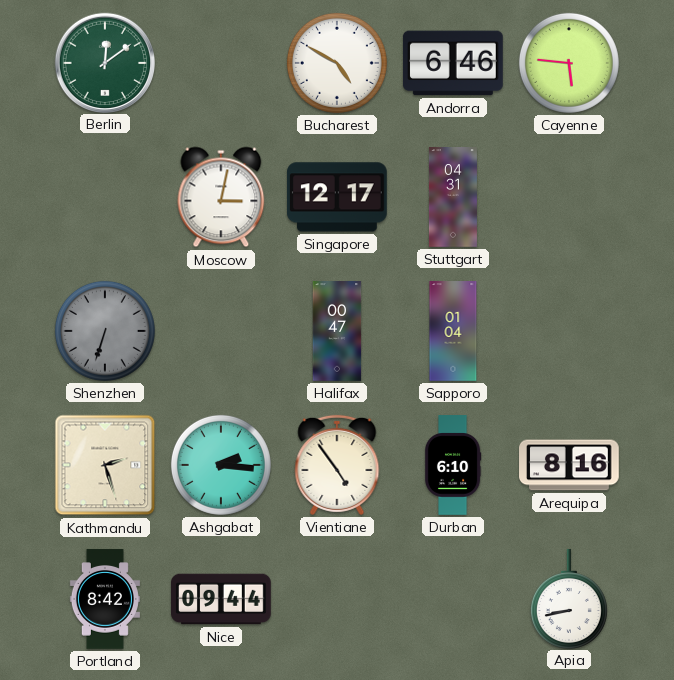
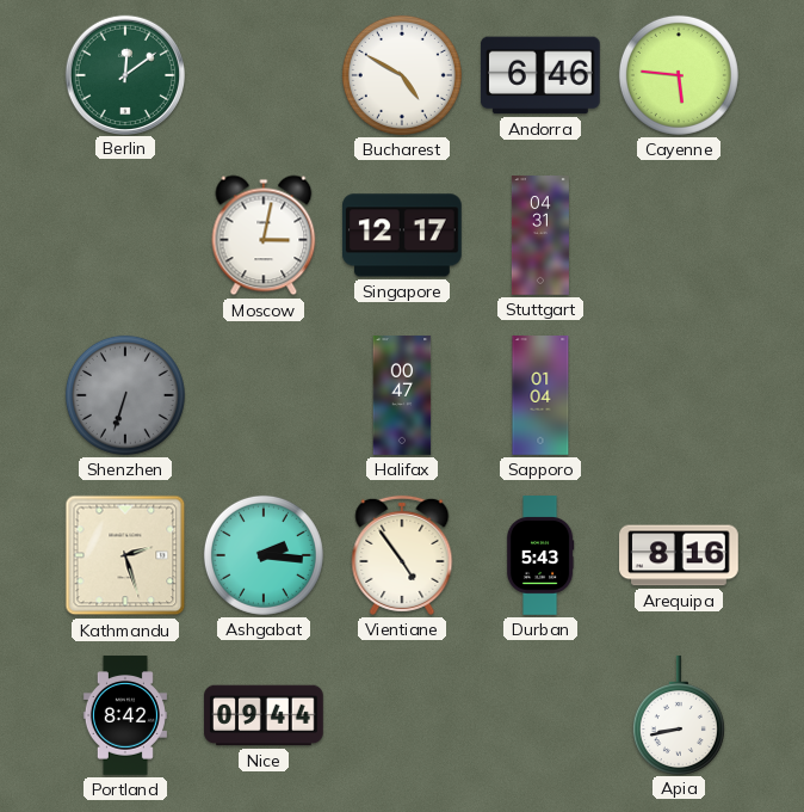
Durban: 6:10 -> 5:43 (540, 555)
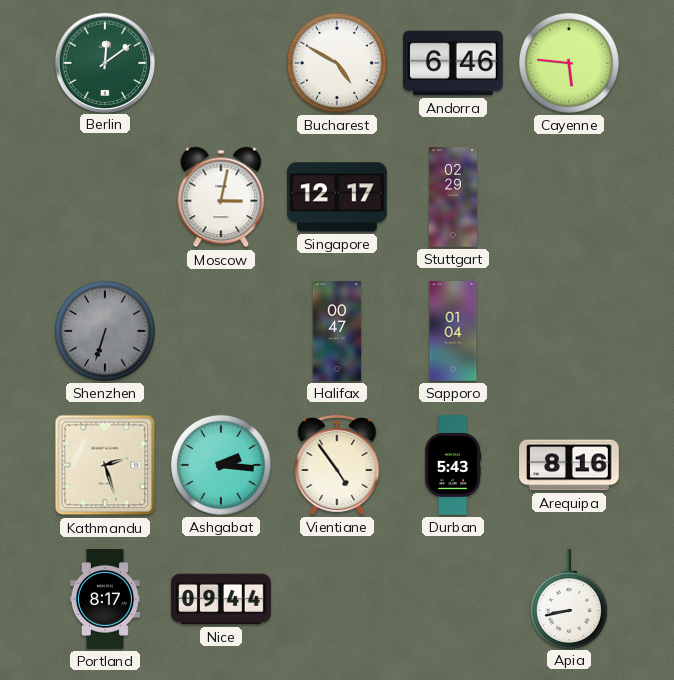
Stuttgart: 04:31 -> 02:29 (453, 197)
Portland: 8:42 -> 8:17 (105, 599)
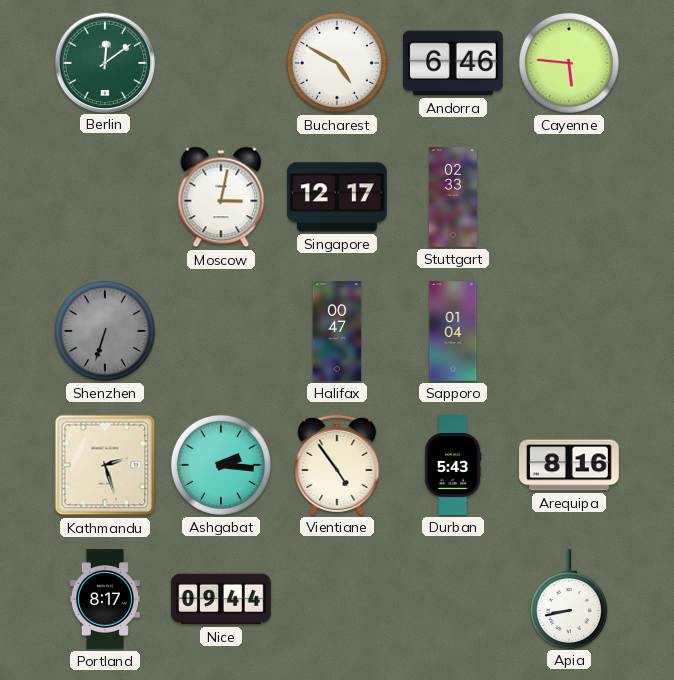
Stuttgart: 02:29 -> 02:33 (453, 197)
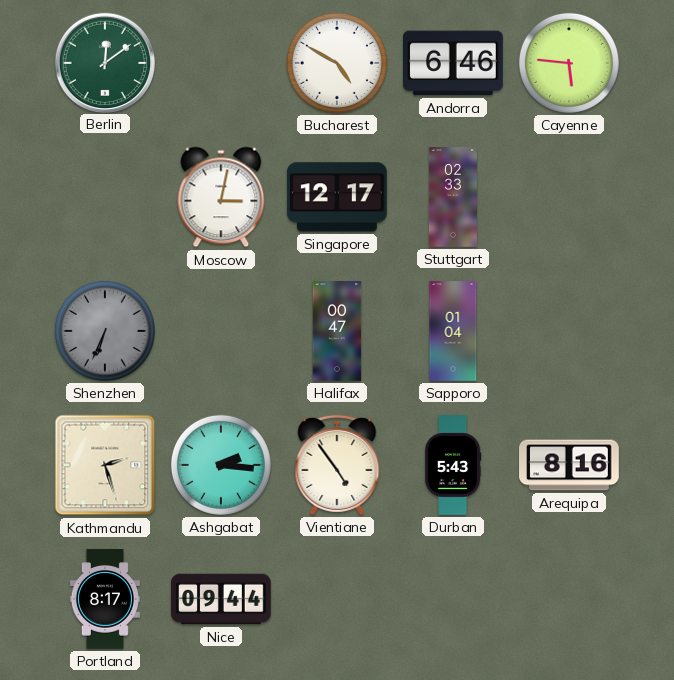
Shenzhen: 6:33 -> 6:34 (105, 331)
Apia: 8:43 -> none (569, 599)
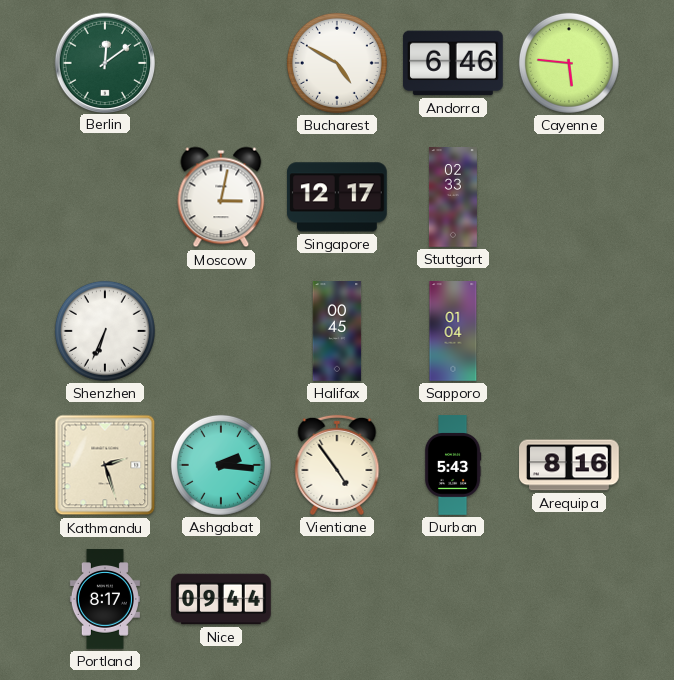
Shenzhen dial: grey -> white (105, 331)
Halifax: 00:47 -> 00:45 (337, 331)
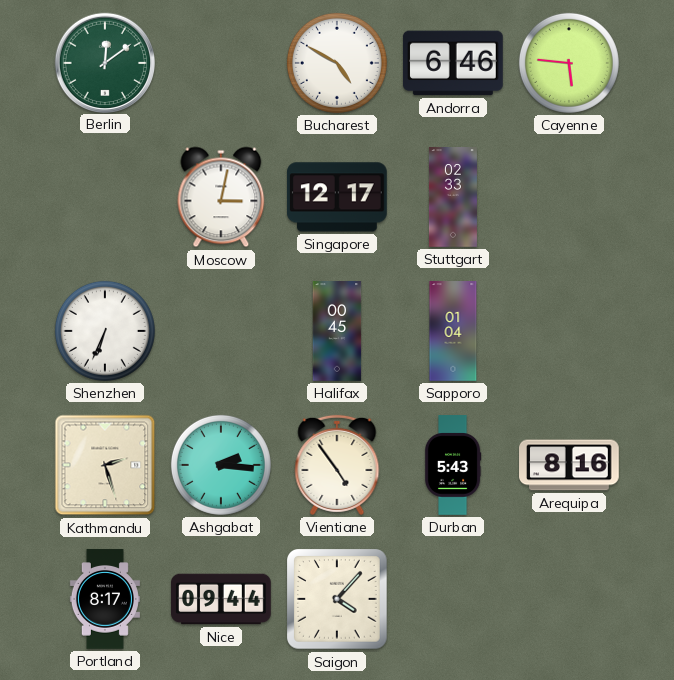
Saigon: none -> 4:07 (338, 600)
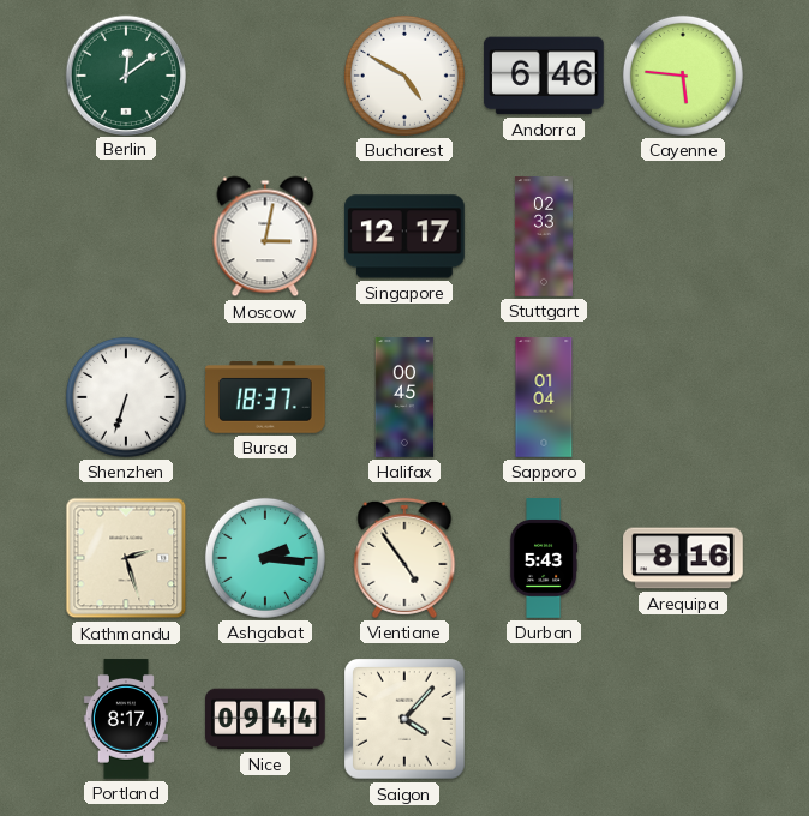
Shenzhen: 6:34 -> 6:33 (126, 397)
Bursa: none -> 18:37 (266, 398)
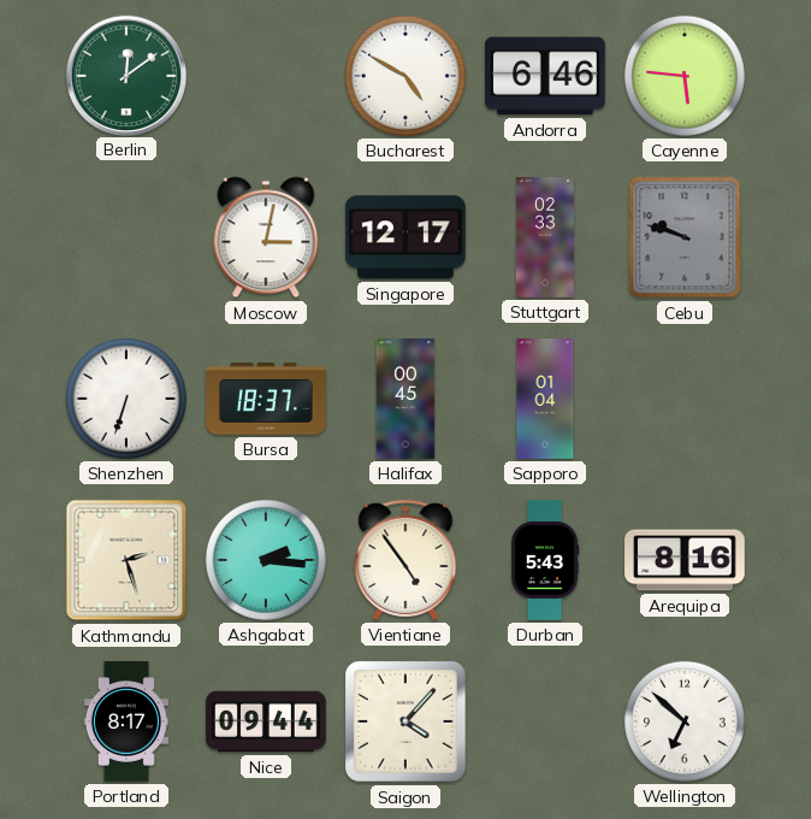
Cebu: none -> 9:48 (685, 237)
Wellington: none -> 6:52 (685, 721)
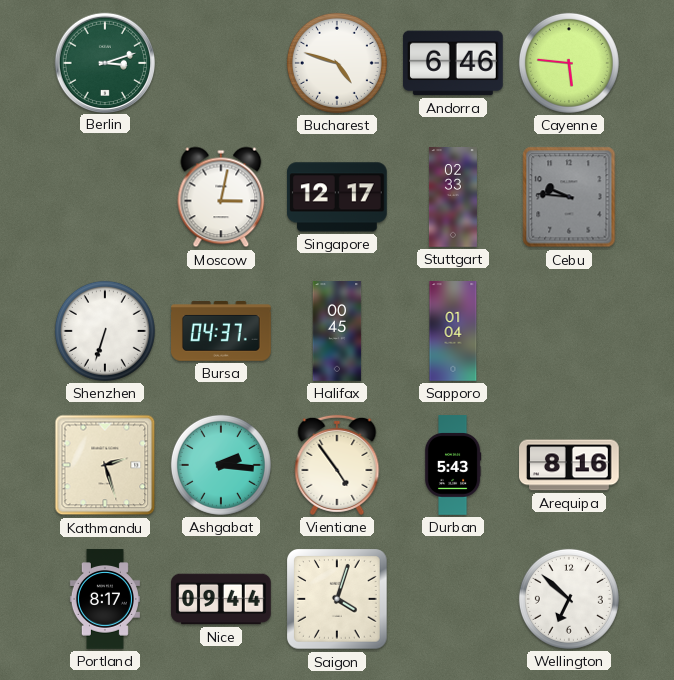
Berlin: 12:09 -> 3:12 (104, 62)
Bucharest: 4:50 -> 4:48 (337, 63)
Cebu: 9:48 -> 9:46 (569, 197)
Bursa: 18:37 -> 04:37 (222, 332)
Saigon: 4:07 -> 4:03 (338, 600)
